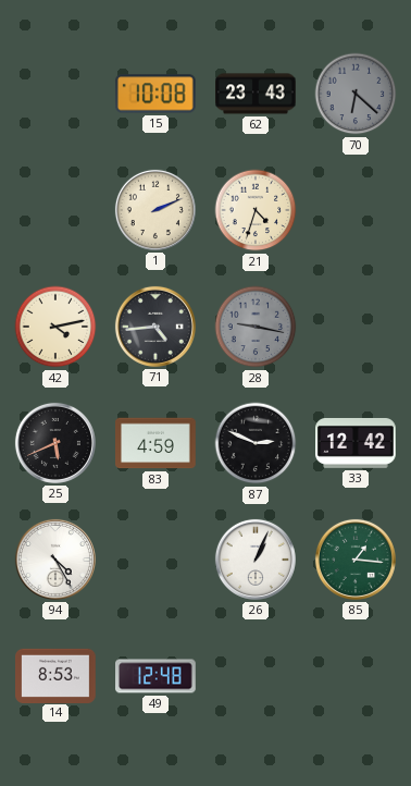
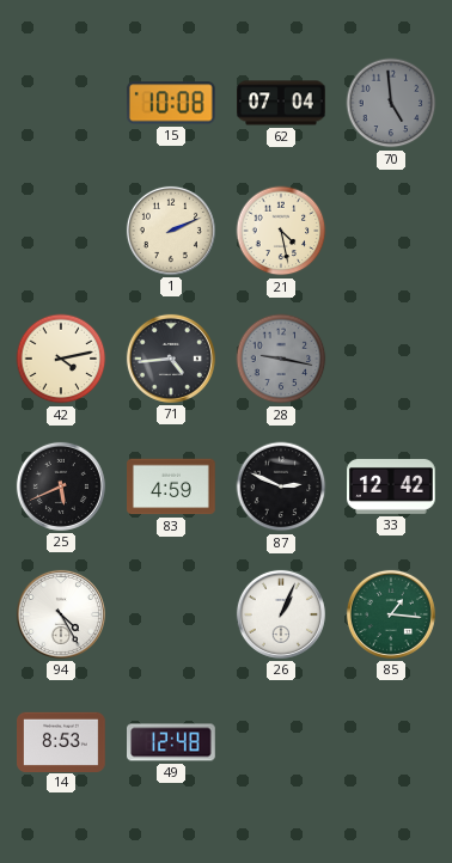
62: 23:43 -> 07:04 (282, 103)
70: 6:22 -> 4:59 (391, 103)
21: 4:33 -> 4:28 (281, 231)
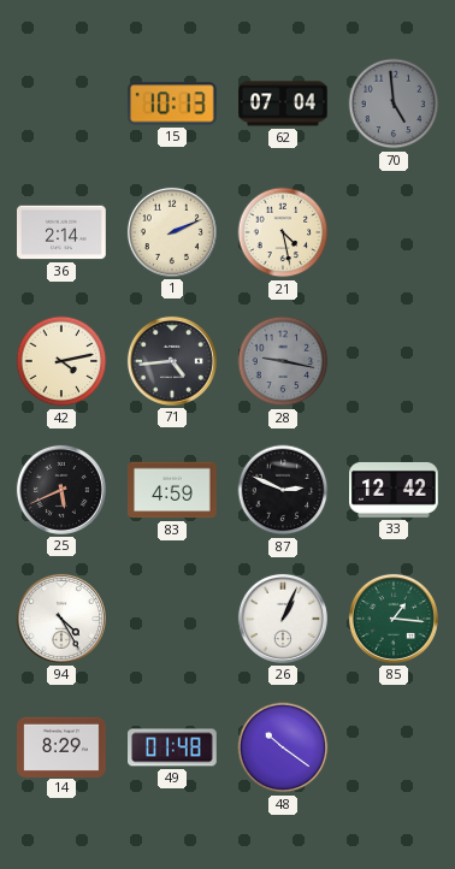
15: 10:08 -> 10:13 (172, 104)
36: none -> 2:14 (61, 232)
14: 8:53 -> 8:29 (63, 746)
49: 12:48 -> 01:48 (173, 747)
48: none -> 10:21 (283, 747)
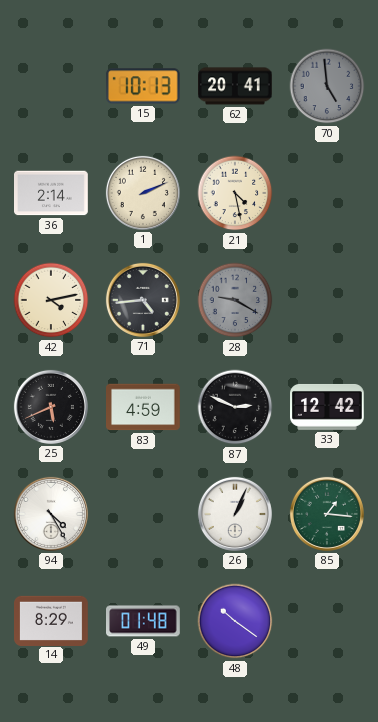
62: 07:04 -> 20:41 (236, 86)
28: 9:17 -> 9:20 (235, 300)
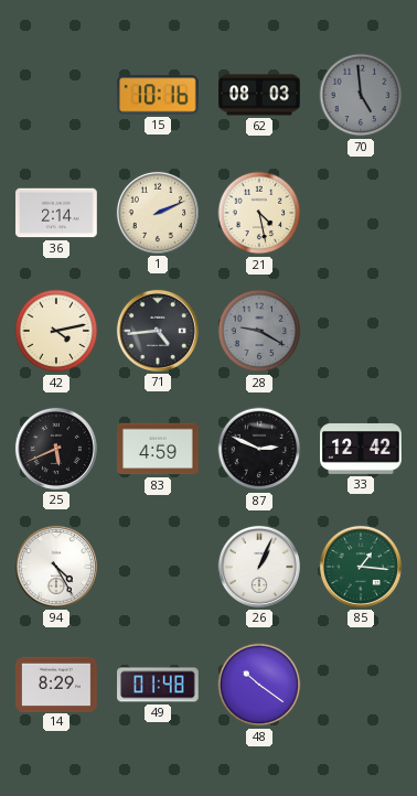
15: 10:13 -> 10:16 (158, 95)
62: 20:41 -> 08:03 (260, 95)
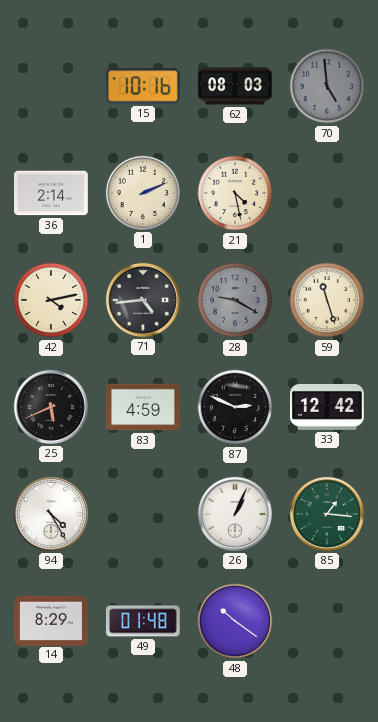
59: none -> 11:27 (327, 300)
